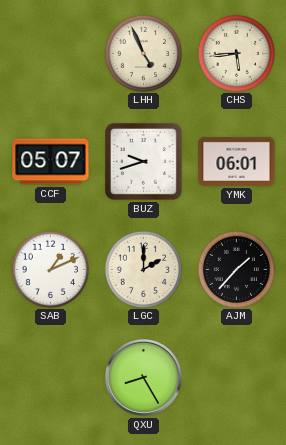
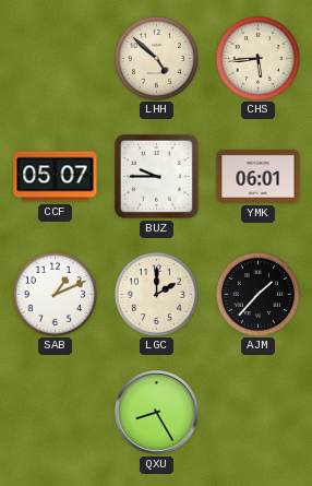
LHH: 4:56 -> 4:52 (156, 58)
BUZ: 9:42 -> 9:45 (156, 176)
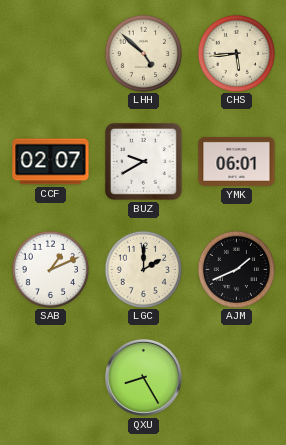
CCF: 05:07 -> 02:07 (51, 162)
BUZ: 9:45 -> 9:40 (143, 161)
AJM: 1:37 -> 1:41 (236, 269)
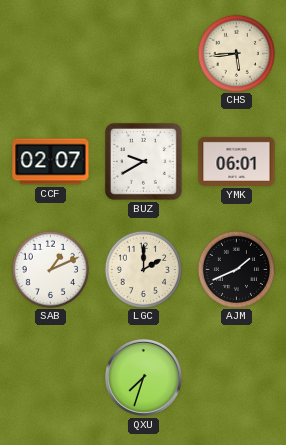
LHH: 4:52 -> none (143, 53)
QXU: 8:25 -> 7:33 (143, 377)
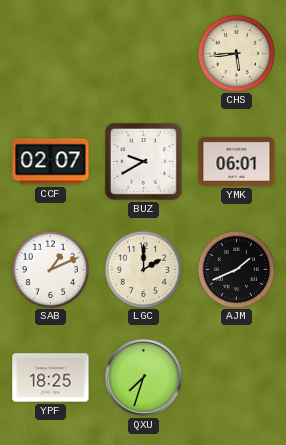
YPF: none -> 18:25 (51, 378)
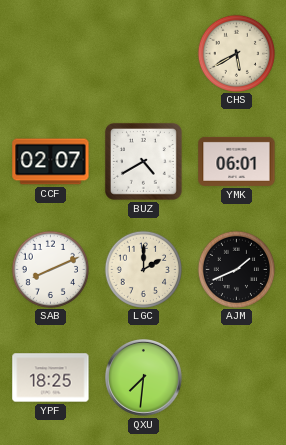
CHS: 5:44 -> 5:40 (236, 53)
BUZ: 9:40 -> 4:40 (143, 161)
SAB: 1:11 -> 8:11 (50, 269)
QXU: 7:33 -> 7:31 (143, 377)
